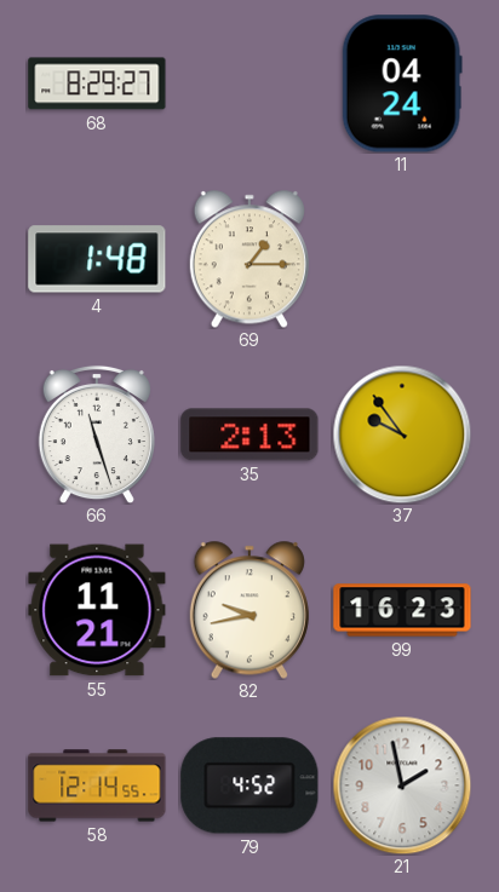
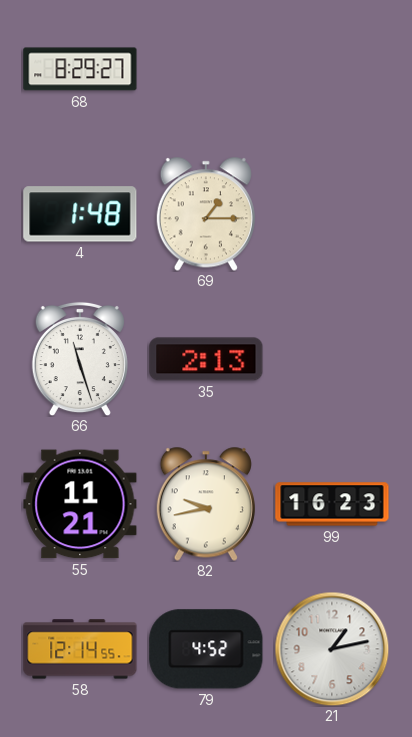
11: 04:24 -> none (402, 84)
37: 9:54 -> none (402, 435)
21: 1:58 -> 1:13 (332, 649)
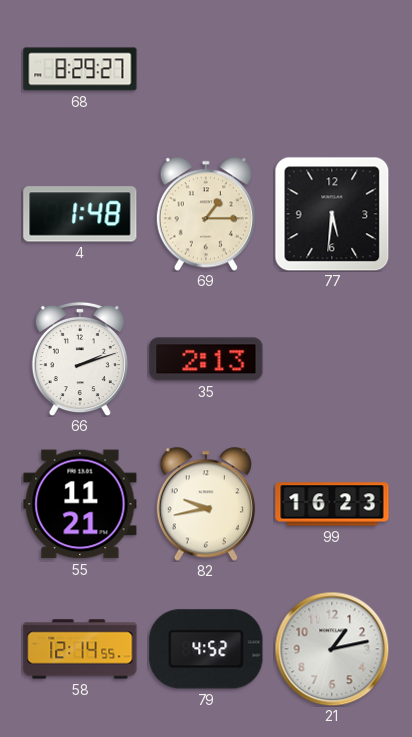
77: none -> 5:31 (332, 214)
66: 11:27 -> 2:12 (80, 359)
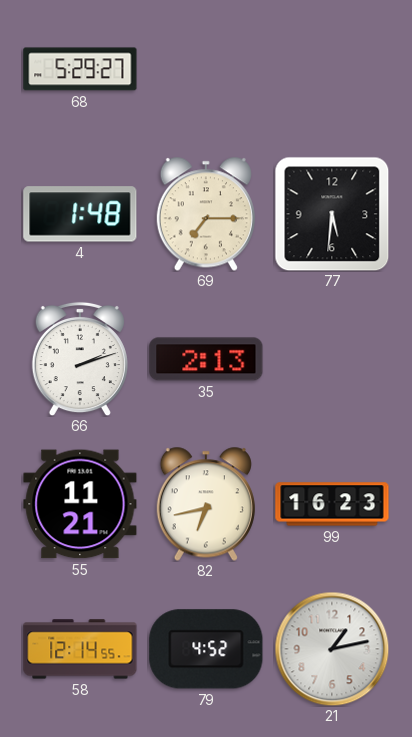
68: 8:29 -> 5:29 (80, 69)
69: 1:15 -> 7:15 (206, 214)
82: 9:43 -> 6:43 (206, 504)
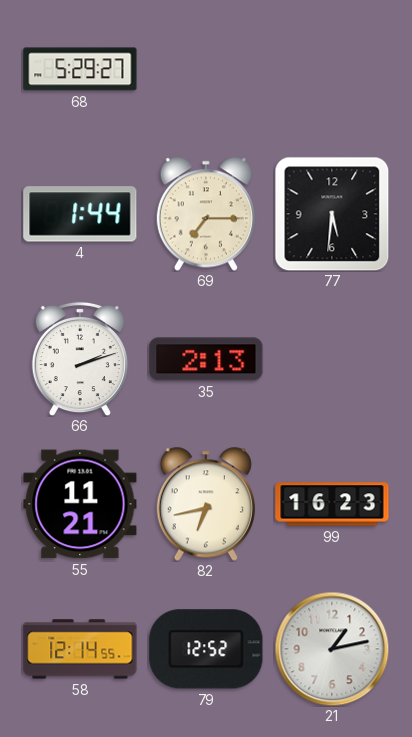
4: 1:48 -> 1:44 (80, 214)
79: 4:52 -> 12:52 (206, 649)
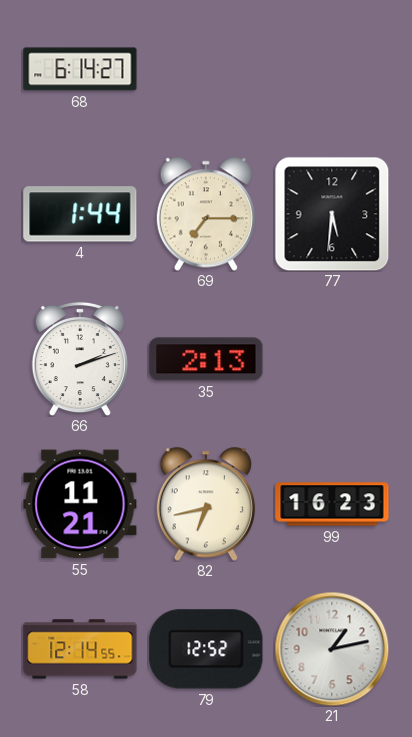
68: 5:29 -> 6:14 (80, 69)
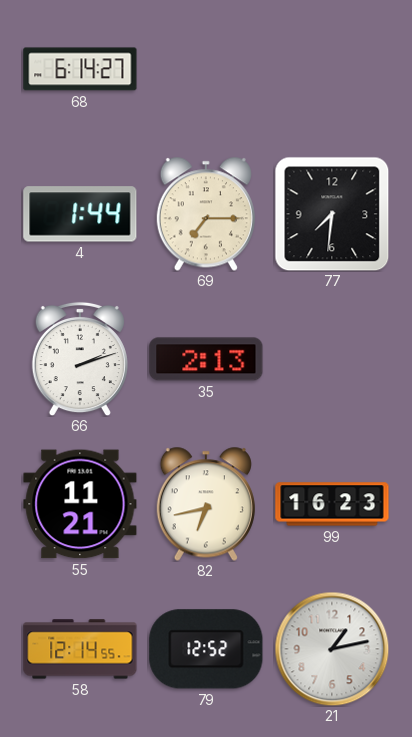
77: 5:31 -> 7:31 (332, 214)
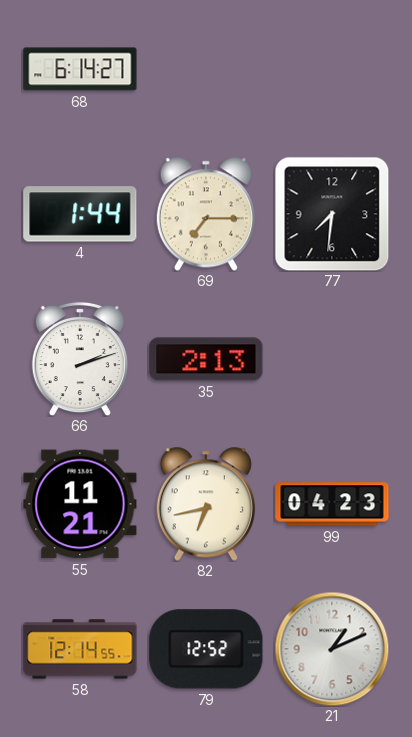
99: 16:23 -> 04:23 (332, 504)
21: 1:13 -> 1:11 (332, 649)
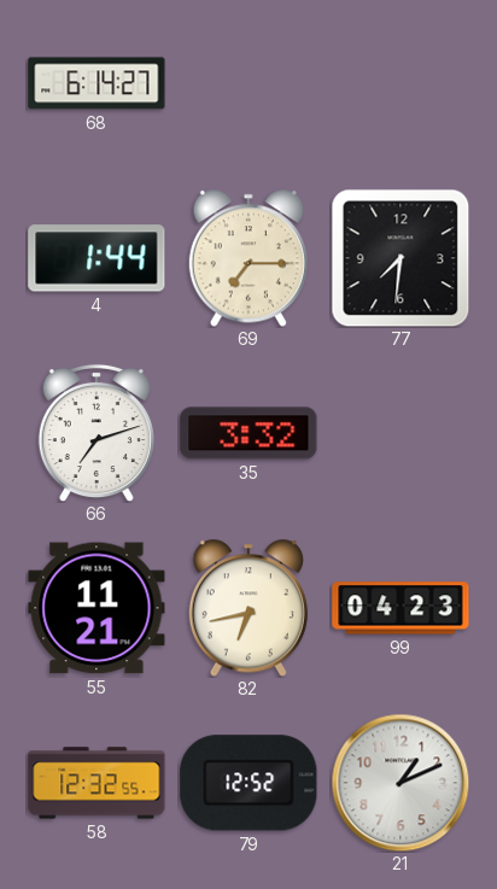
66: 2:12 -> 7:12 (97, 433)
35: 2:13 -> 3:32 (248, 433)
58: 12:14 -> 12:32 (97, 783)
